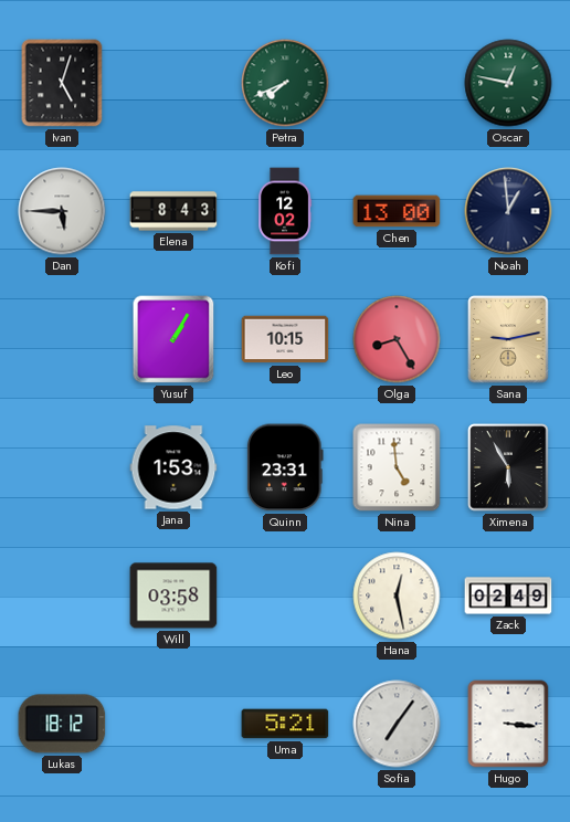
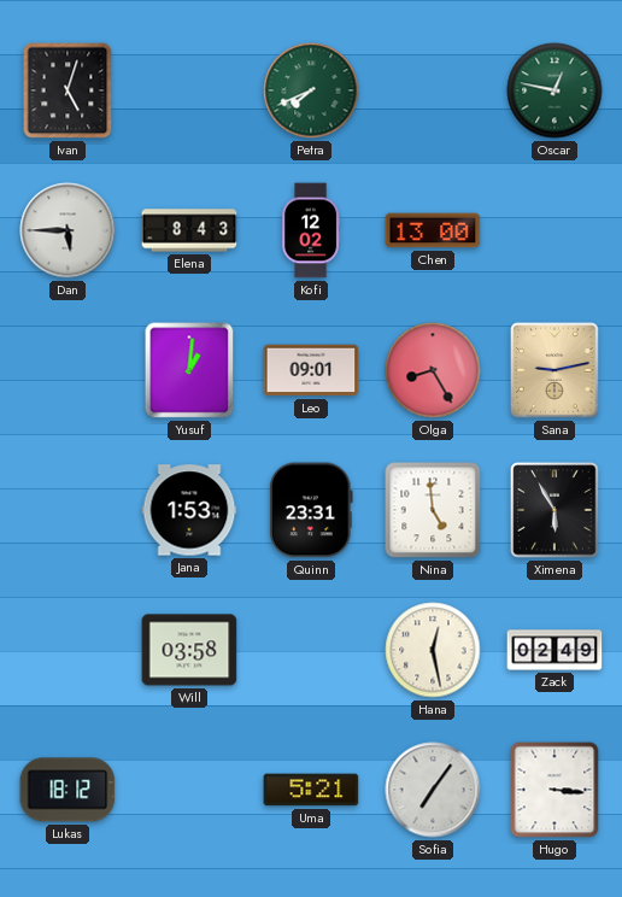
Noah: 12:59 -> none (508, 211)
Yusuf: 1:05 -> 1:01 (189, 370)
Leo: 10:15 -> 09:01 (311, 370)
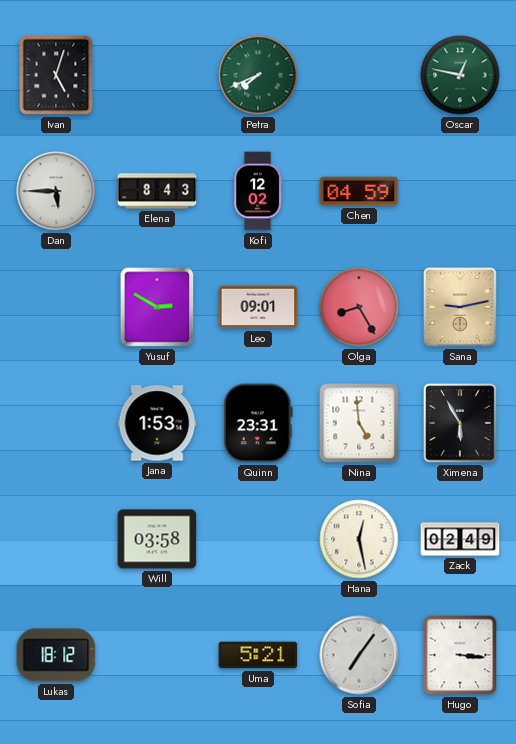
Chen: 13:00 -> 04:59 (359, 191)
Yusuf: 1:01 -> 2:50 (157, 307)
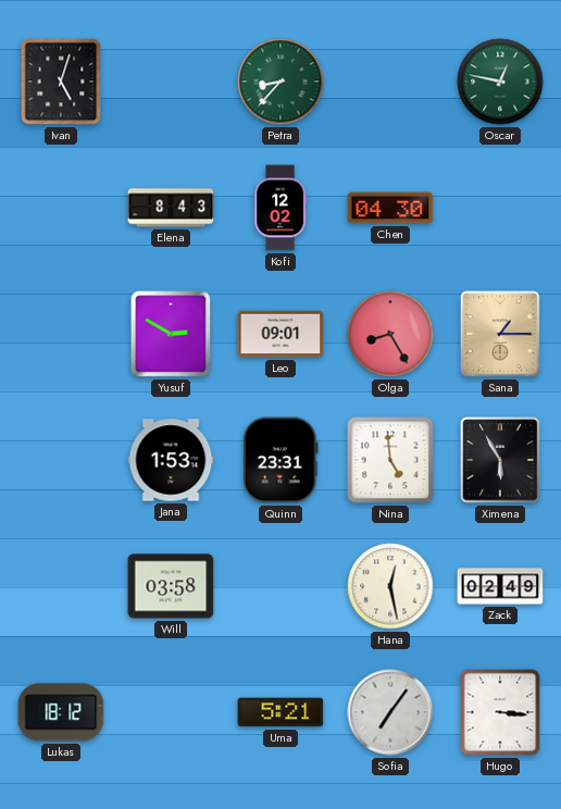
Petra: 7:41 -> 8:37 (280, 82)
Dan: 5:45 -> none (56, 191)
Chen: 04:59 -> 04:30 (390, 208)
Sana: 9:13 -> 1:15 (500, 334)
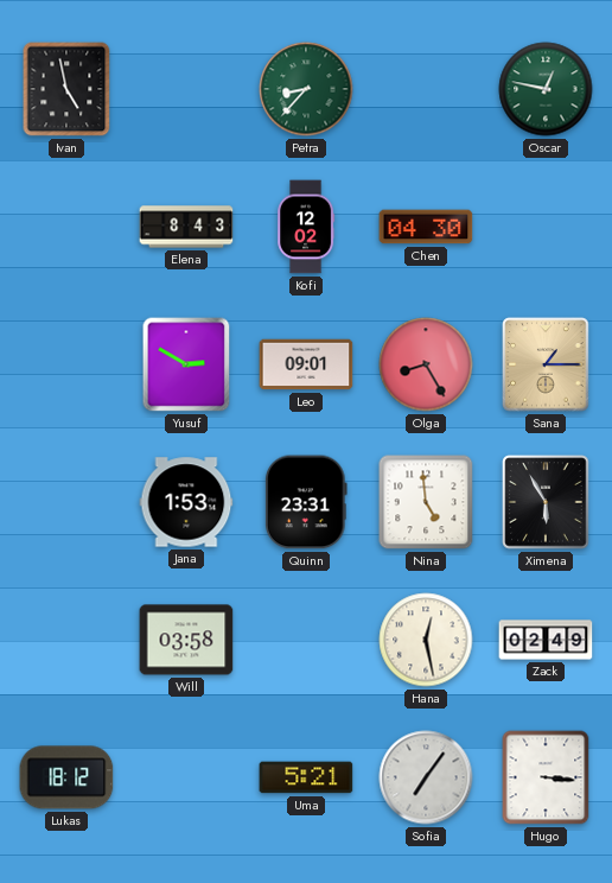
Ivan: 5:03 -> 4:58 (66, 89)
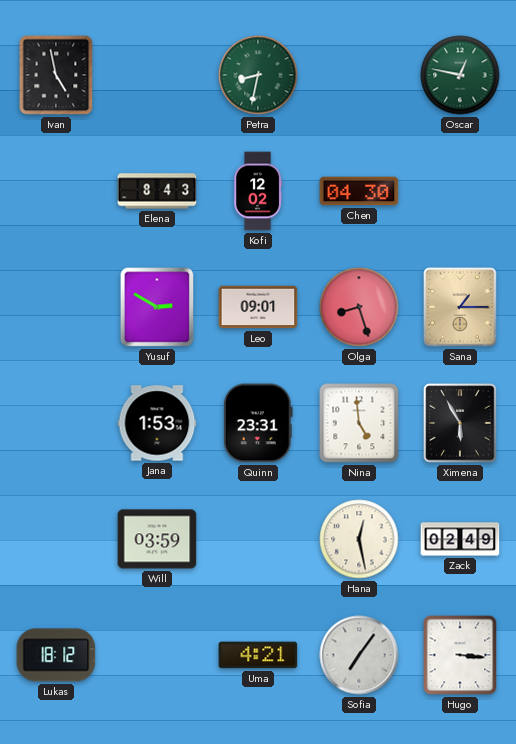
Petra: 8:37 -> 8:32 (258, 75)
Olga: 8:25 -> 8:27 (359, 307)
Will: 03:58 -> 03:59 (157, 539)
Uma: 5:21 -> 4:21 (258, 655)
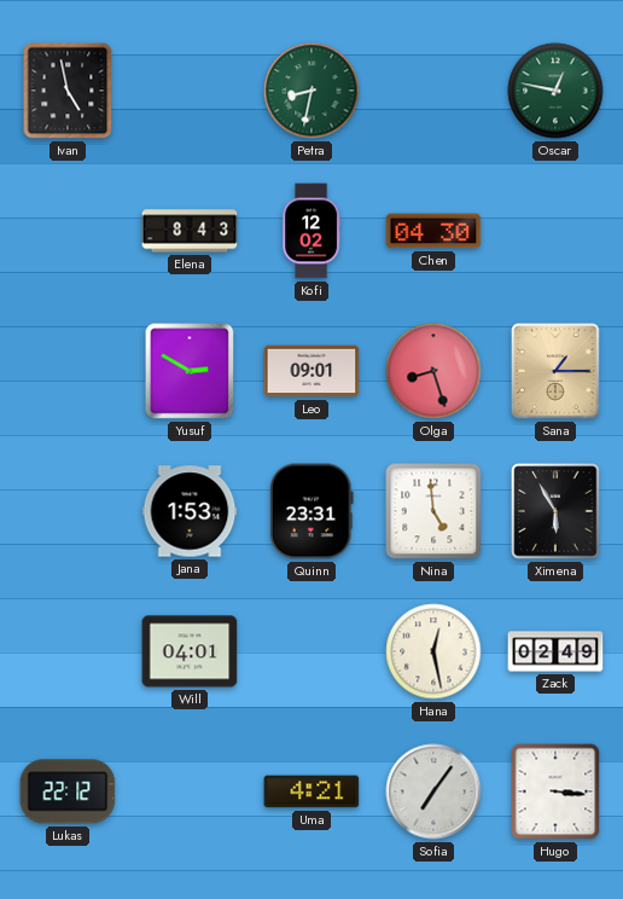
Will: 03:59 -> 04:01 (190, 651)
Lukas: 18:12 -> 22:12 (68, 791)
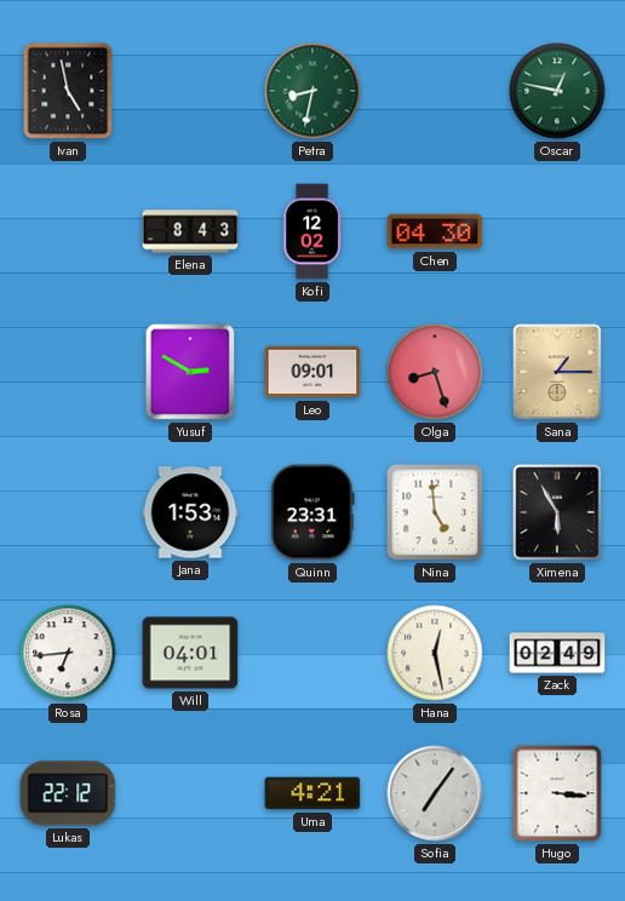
Rosa: none -> 6:44 (68, 653)
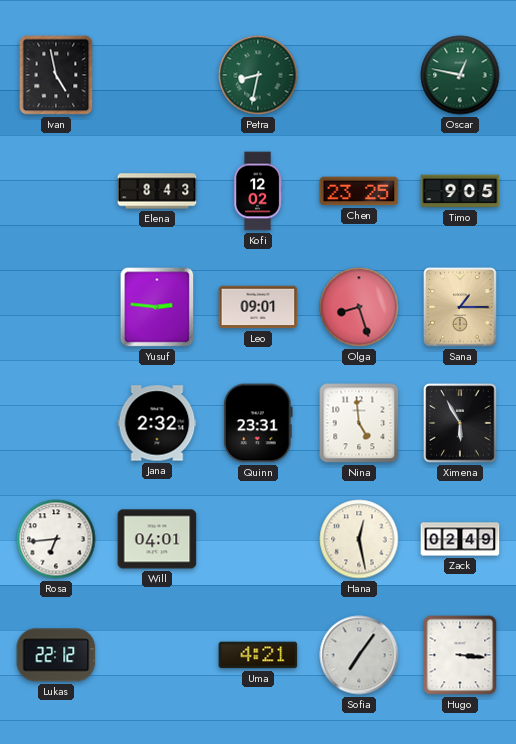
Chen: 04:30 -> 23:25 (359, 191)
Timo: none -> 9:05 (460, 191)
Yusuf: 2:50 -> 2:46 (157, 307)
Jana: 1:53 -> 2:32 (157, 423)
